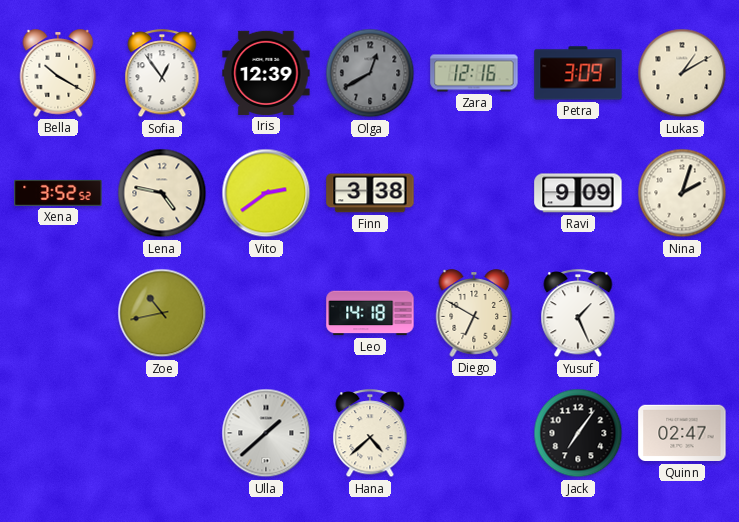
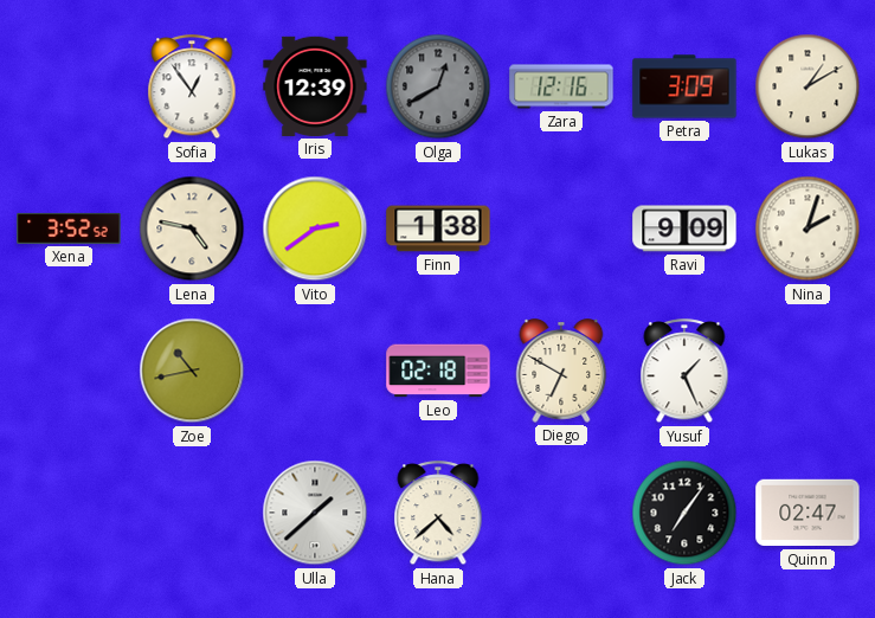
Bella: 10:20 -> none (58, 73)
Finn: 3:38 -> 1:38 (438, 228)
Leo: 14:18 -> 02:18 (438, 371)
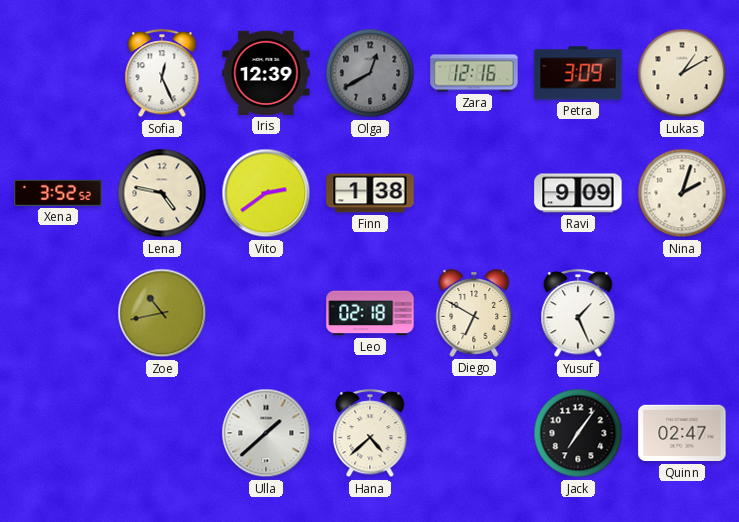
Sofia: 12:54 -> 12:26 (162, 74)
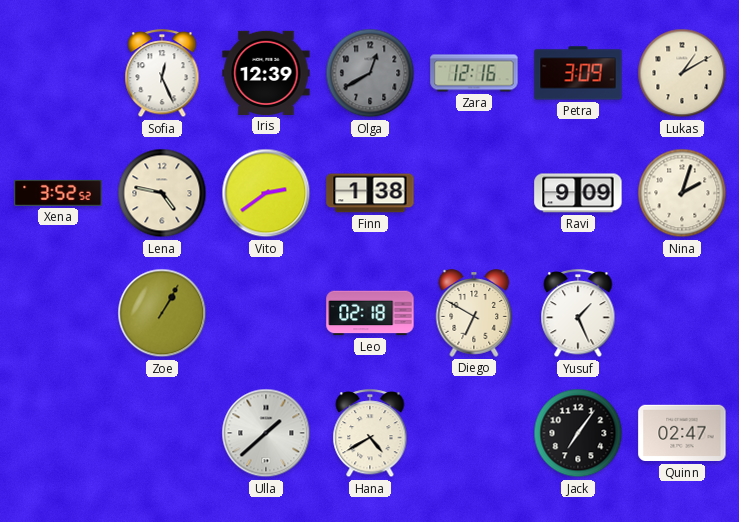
Zoe: 10:43 -> 1:05 (162, 313)
Hana: 4:38 -> 4:40 (370, 434)
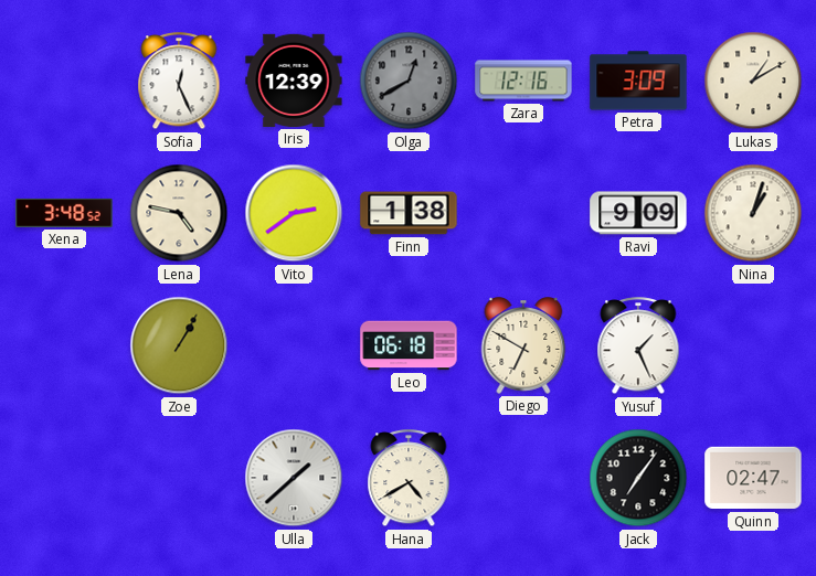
Xena: 3:52 -> 3:48 (64, 213)
Nina: 2:03 -> 1:03 (753, 213)
Leo: 02:18 -> 06:18 (409, 345)
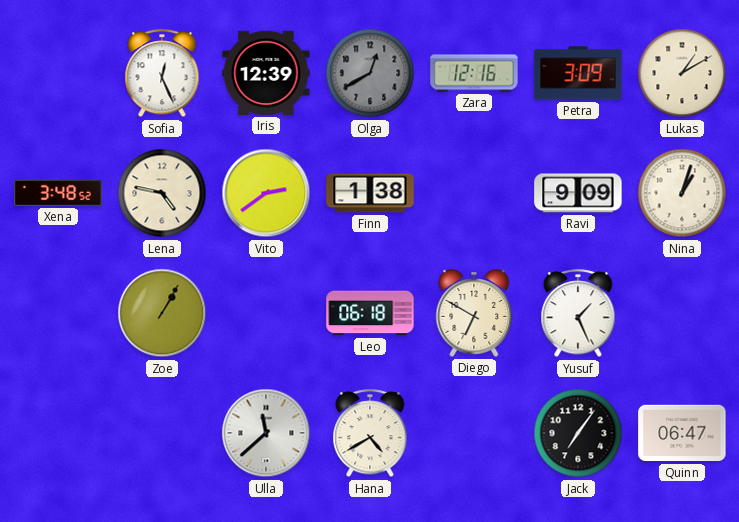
Ulla: 1:38 -> 11:38 (266, 433)
Quinn: 02:47 -> 06:47 (682, 433)
